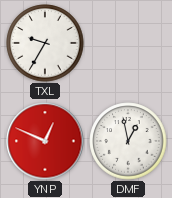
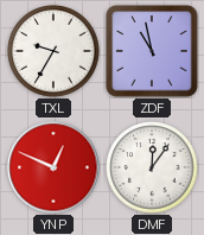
ZDF: none -> 10:58 (152, 51)
DMF: 12:58 -> 12:06 (152, 167)
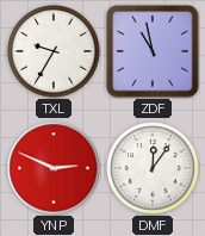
YNP: 12:49 -> 2:49 (54, 168)
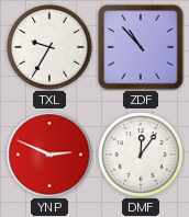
ZDF: 10:58 -> 10:53 (141, 47)
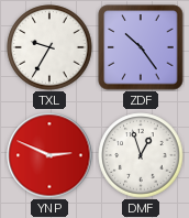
ZDF: 10:53 -> 10:24 (141, 47)
DMF: 12:06 -> 12:57 (141, 155)
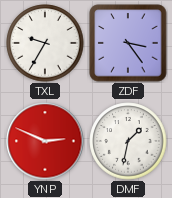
ZDF: 10:24 -> 3:24 (128, 43)
DMF: 12:57 -> 1:32 (128, 141)
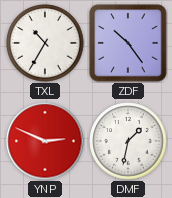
TXL: 9:35 -> 10:35 (45, 43)
ZDF: 3:24 -> 10:24 (128, 43)
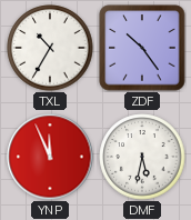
YNP: 2:49 -> 11:56 (50, 157)
DMF: 1:32 -> 5:32 (142, 157)
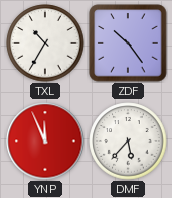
DMF: 5:32 -> 5:37 (128, 141)
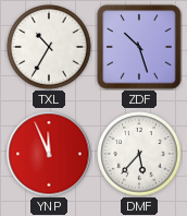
ZDF: 10:24 -> 10:27 (139, 47)
